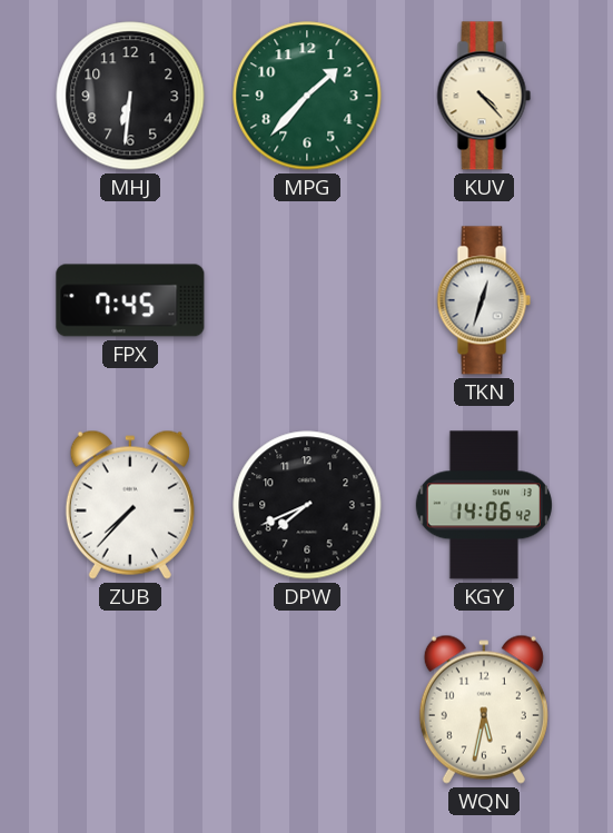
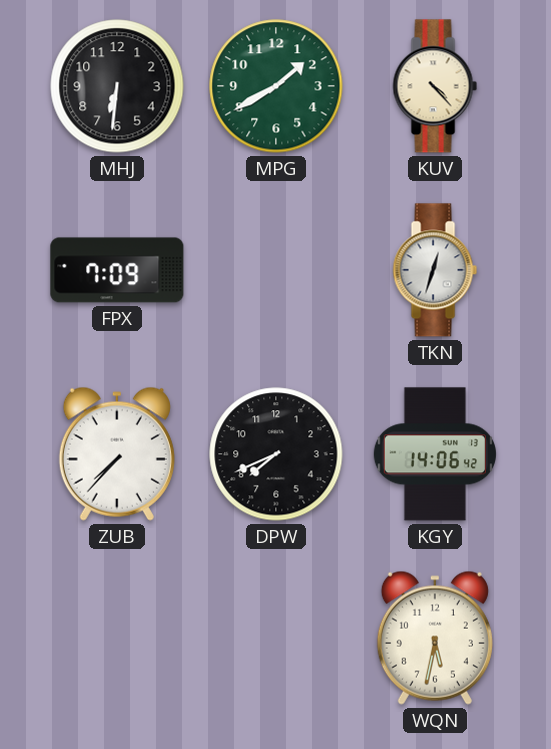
MPG: 1:37 -> 1:40 (276, 86)
FPX: 7:45 -> 7:09 (117, 270)
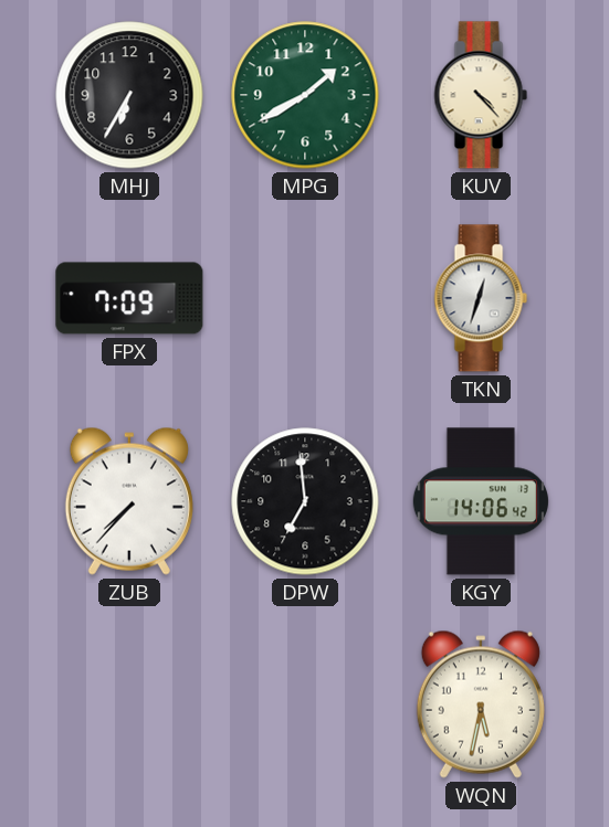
MHJ: 6:31 -> 6:35 (129, 95)
DPW: 7:41 -> 6:59 (305, 501)
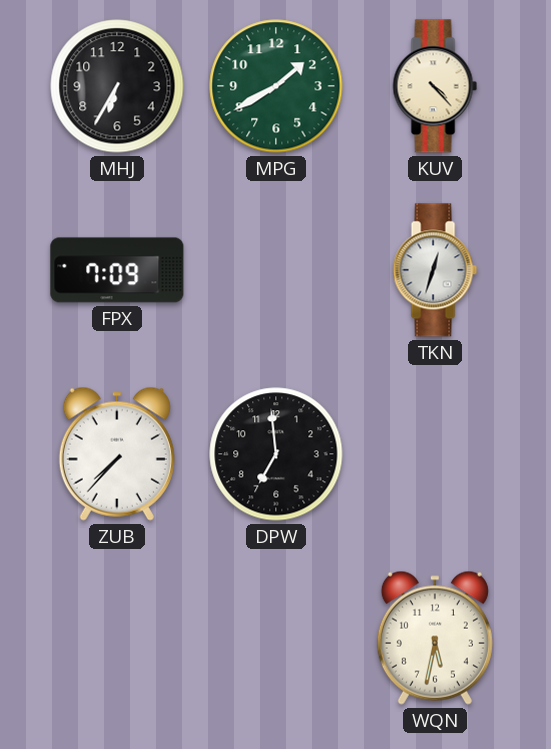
KGY: 14:06 -> none (481, 501)
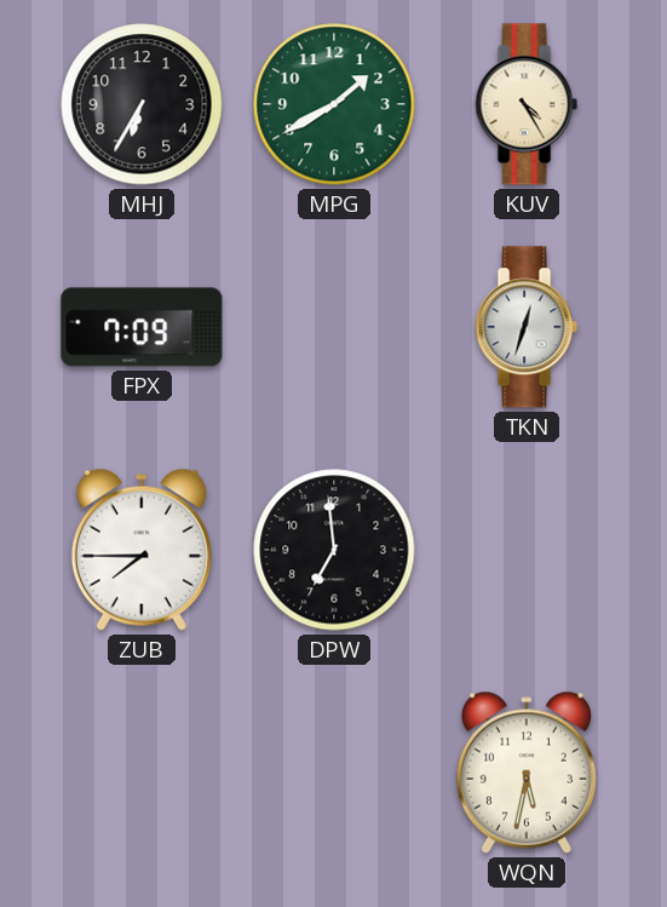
KUV: 4:23 -> 4:25 (527, 104)
ZUB: 7:37 -> 7:45 (142, 550)
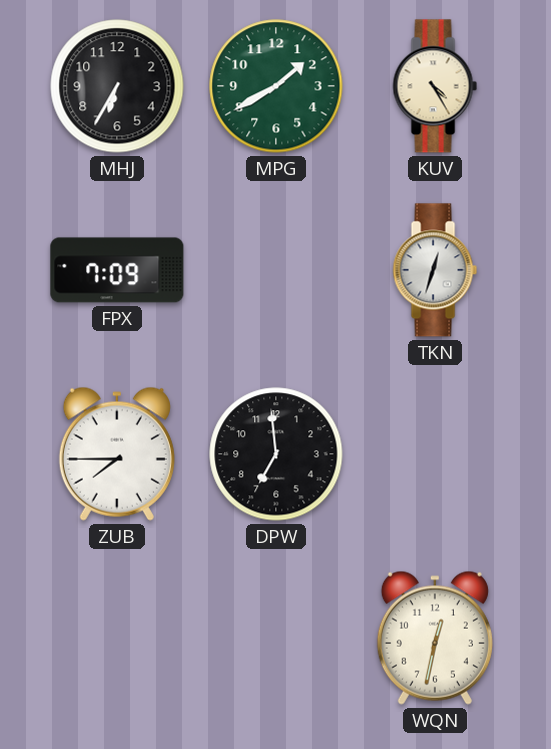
WQN: 5:32 -> 12:32 (435, 638)
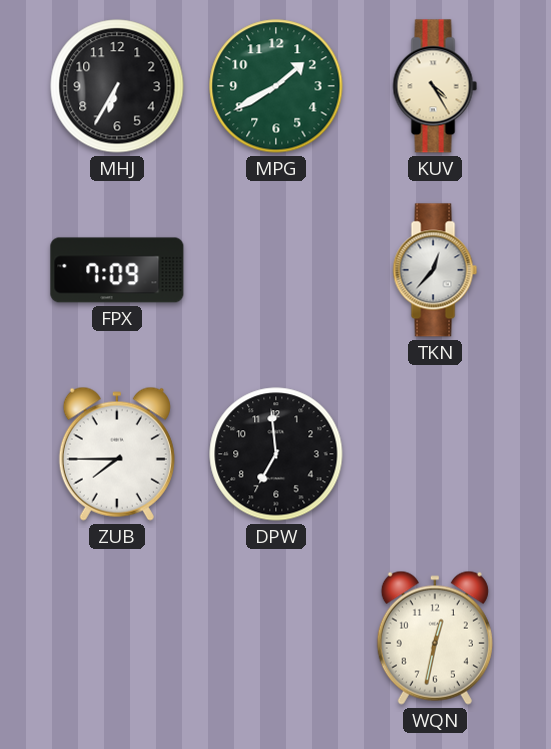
TKN: 12:33 -> 12:37 (435, 270)
